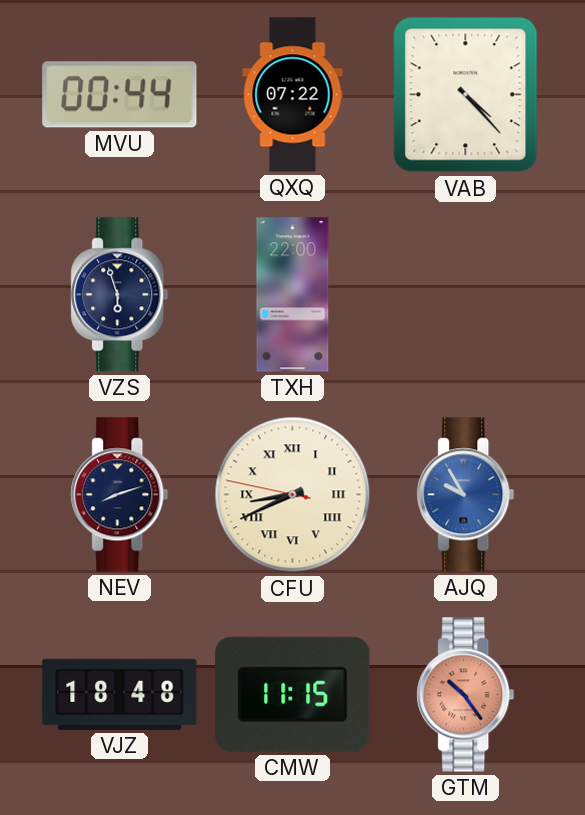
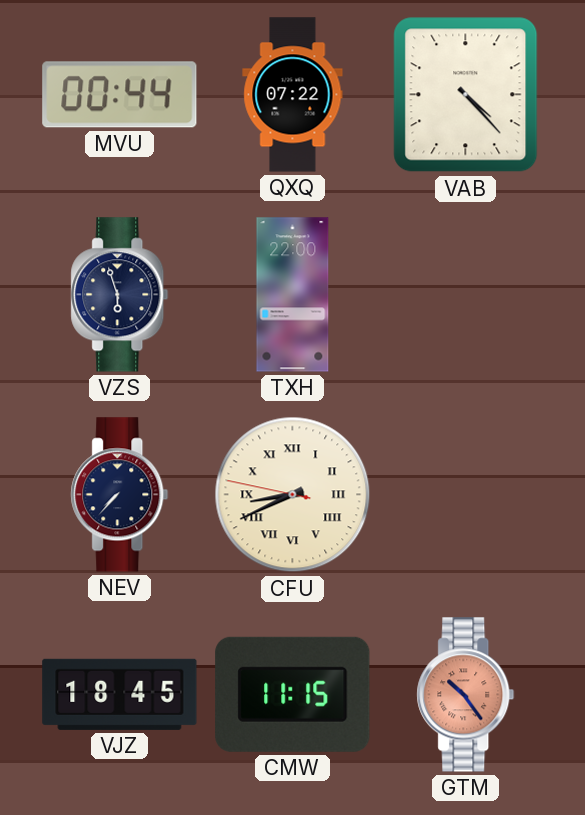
NEV: 8:12 -> 7:37 (120, 495)
AJQ: 9:55 -> none (466, 495)
VJZ: 18:48 -> 18:45 (120, 694)
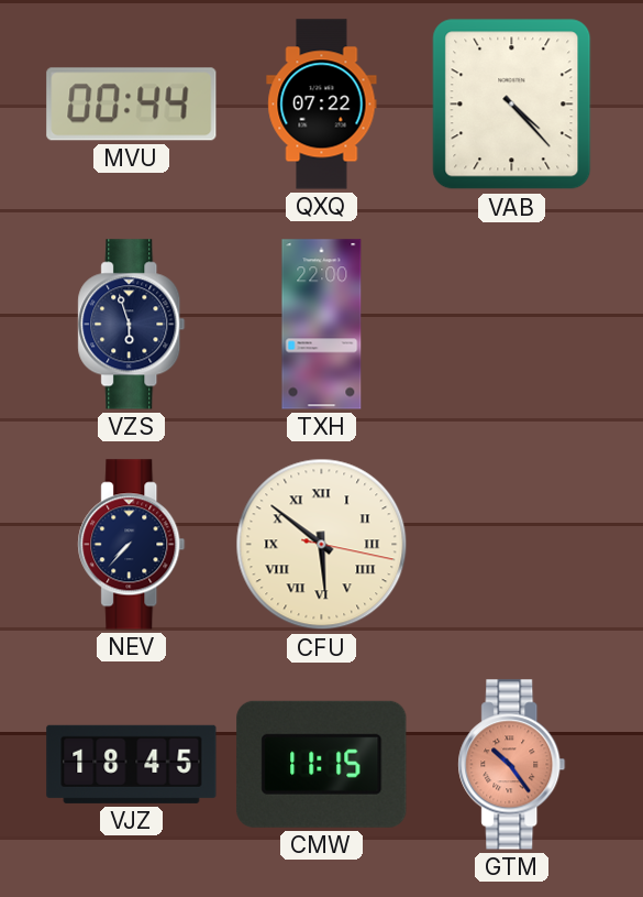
CFU: 8:40 -> 5:51 (322, 545)
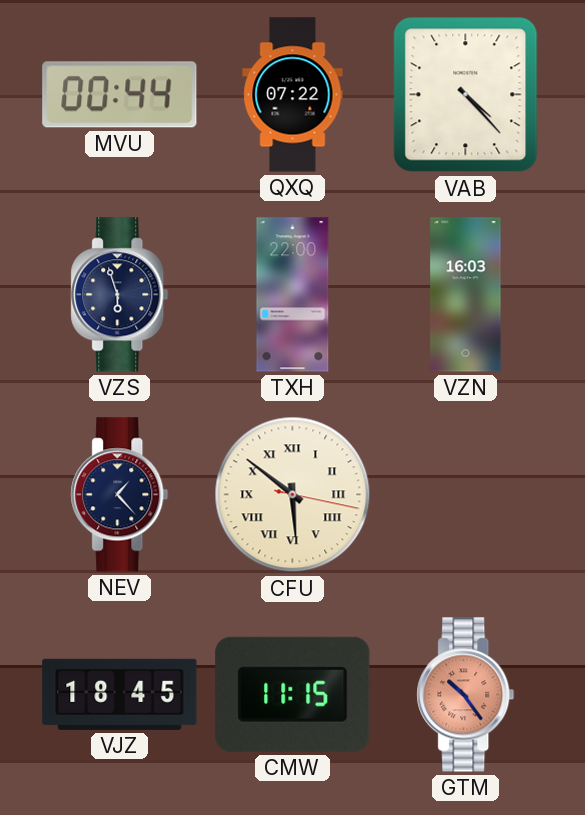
VZN: none -> 16:03 (466, 295)
NEV: 7:37 -> 1:23 (120, 495)
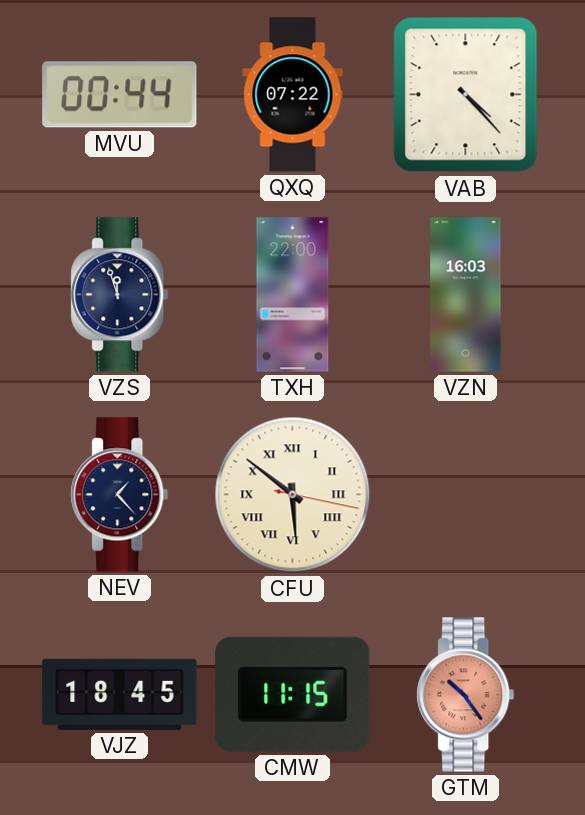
VZS: 5:57 -> 11:57 (120, 295)
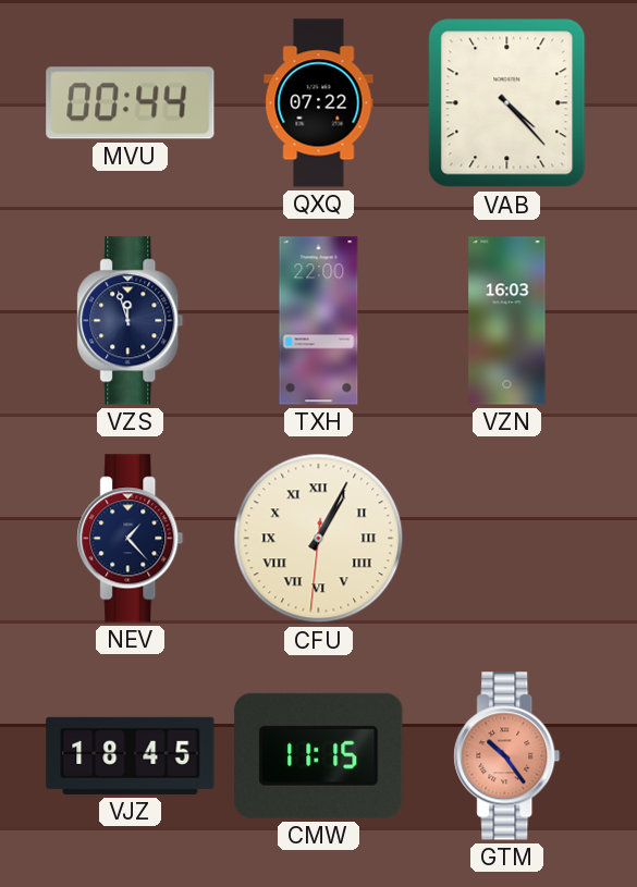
CFU: 5:51 -> 1:04 (319, 539)
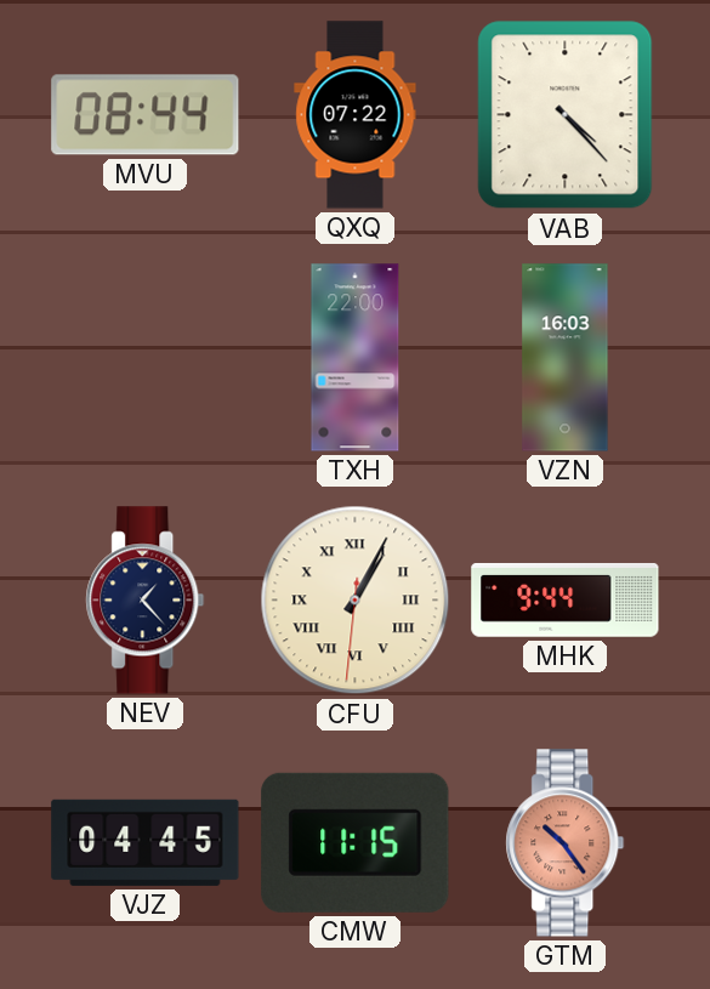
MVU: 00:44 -> 08:44 (146, 115)
VZS: 11:57 -> none (131, 321)
MHK: none -> 9:44 (566, 599)
VJZ: 18:45 -> 04:45 (146, 842)
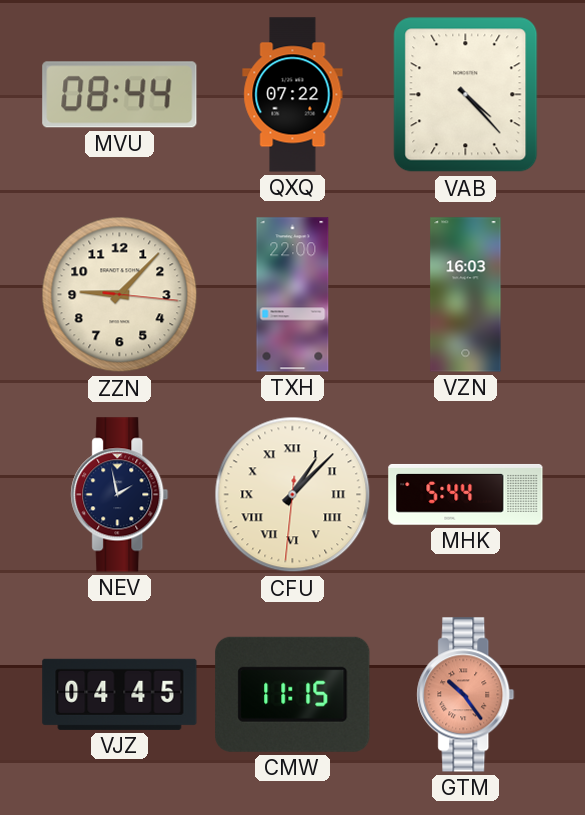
ZZN: none -> 9:07 (120, 295)
NEV: 1:23 -> 1:58 (120, 495)
CFU: 1:04 -> 1:07 (293, 495)
MHK: 9:44 -> 5:44 (466, 494)
